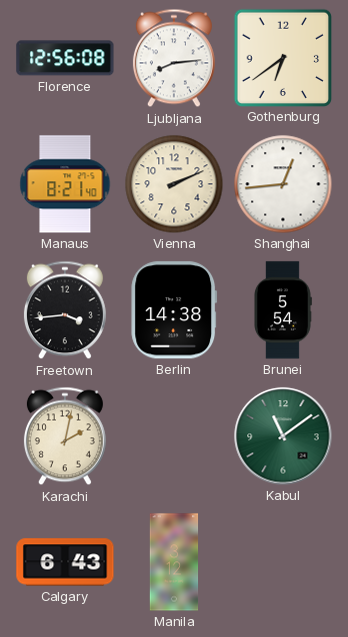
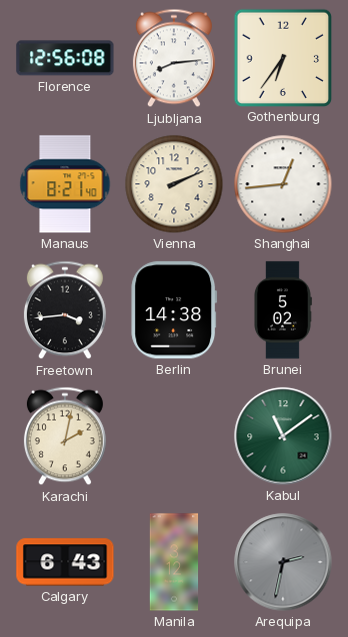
Gothenburg: 6:39 -> 6:36 (282, 57)
Brunei: 5:54 -> 5:02 (283, 310)
Arequipa: none -> 2:32 (283, 562)
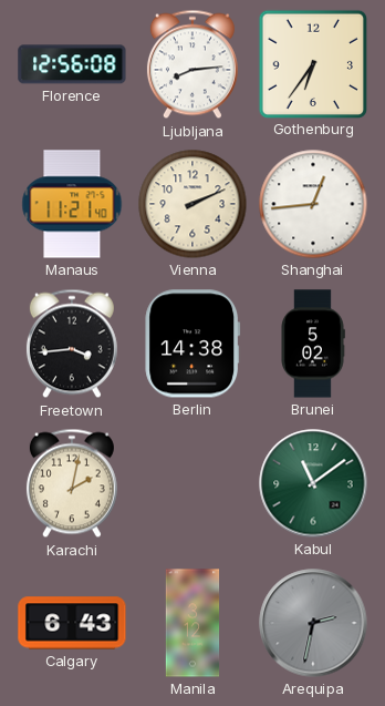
Manaus: 8:21 -> 11:21 (72, 204)
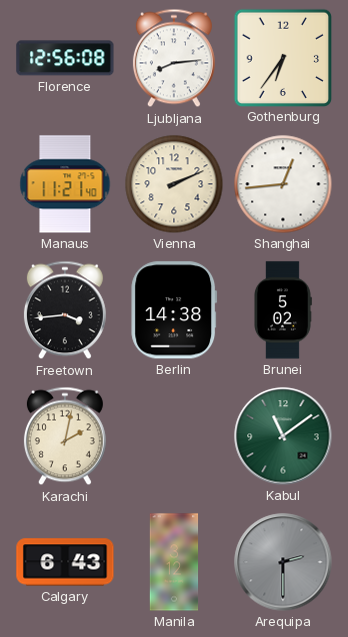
Arequipa: 2:32 -> 2:30 (283, 562)
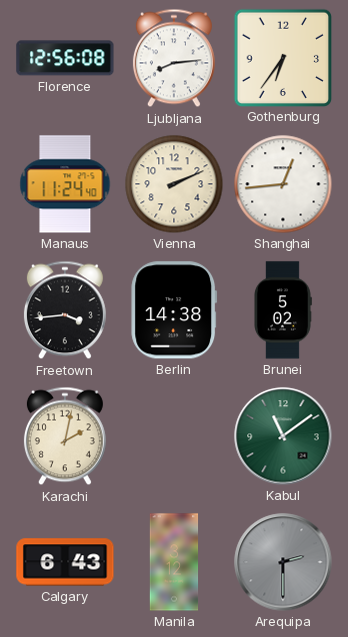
Manaus: 11:21 -> 11:24 (65, 184)
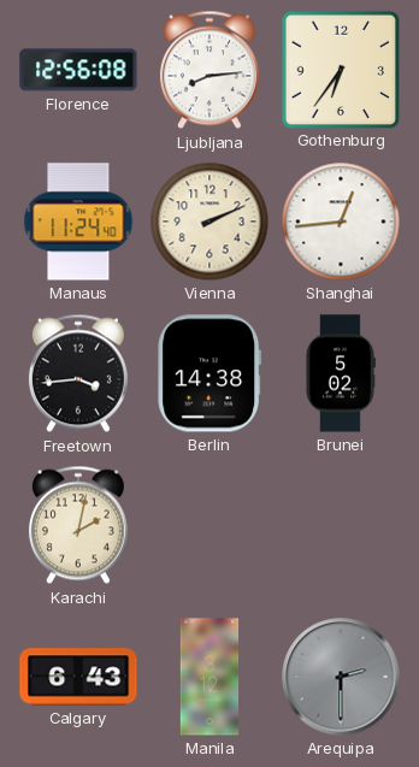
Kabul: 11:09 -> none (283, 436)
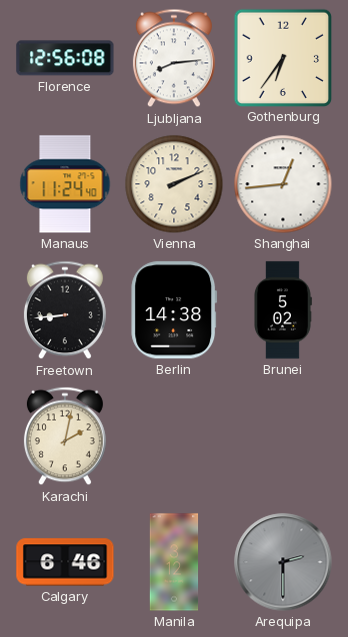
Freetown: 3:44 -> 8:44 (65, 310)
Calgary: 6:43 -> 6:46 (65, 562)
